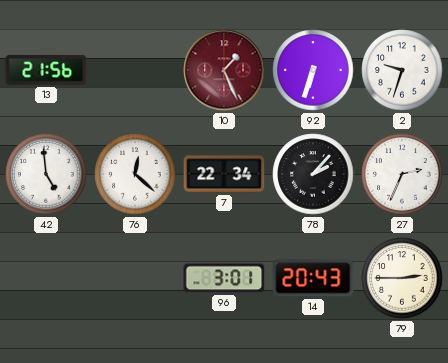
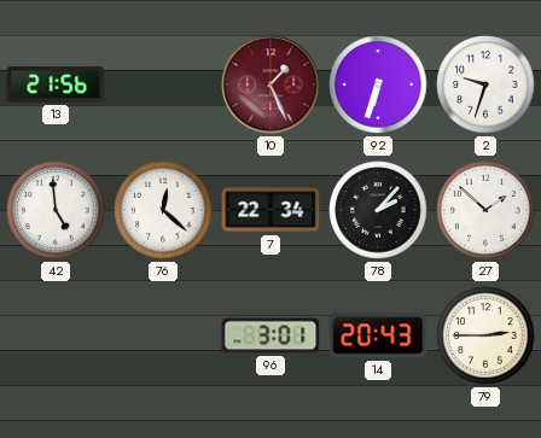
27: 2:34 -> 1:52 (485, 210)
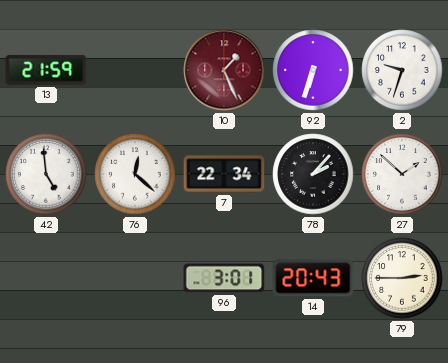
13: 21:56 -> 21:59 (46, 70)
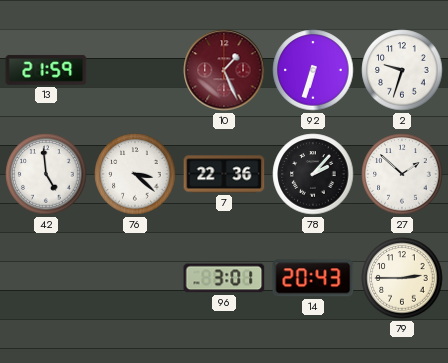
76: 12:22 -> 3:22 (135, 174)
7: 22:34 -> 22:36 (224, 174)
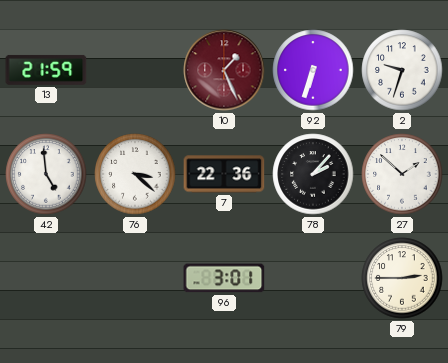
14: 20:43 -> none (313, 278)
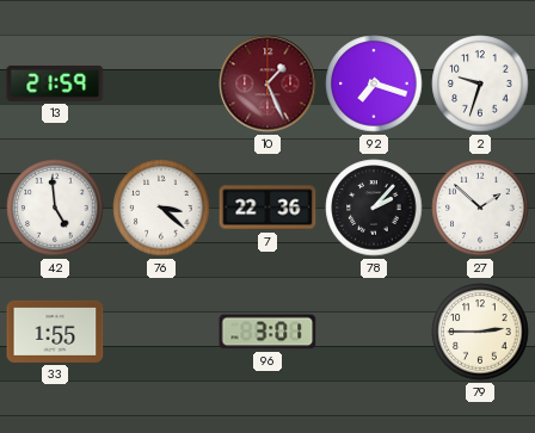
92: 6:33 -> 7:18 (374, 83)
33: none -> 1:55 (55, 332)
